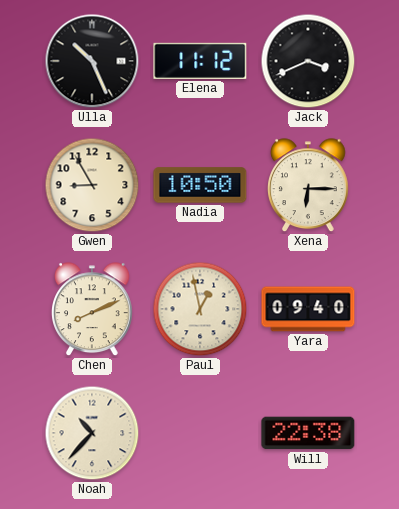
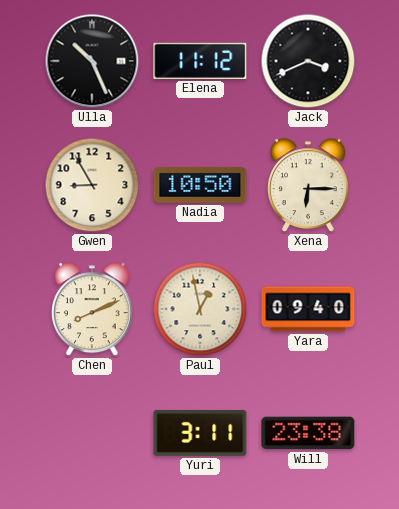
Noah: 10:37 -> none (92, 433)
Yuri: none -> 3:11 (200, 434)
Will: 22:38 -> 23:38 (308, 433)
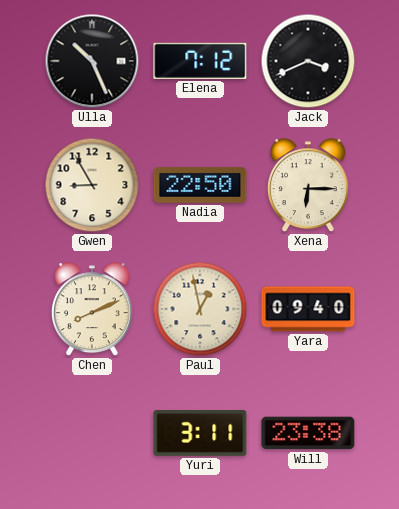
Elena: 11:12 -> 7:12 (200, 61)
Nadia: 10:50 -> 22:50 (200, 185)
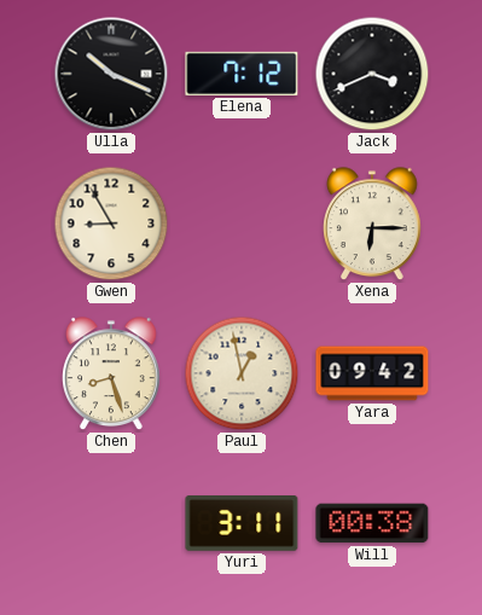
Ulla: 10:26 -> 10:19 (111, 74)
Nadia: 22:50 -> none (200, 185)
Chen: 8:11 -> 8:27 (112, 375)
Yara: 09:40 -> 09:42 (372, 373)
Will: 23:38 -> 00:38 (372, 523)
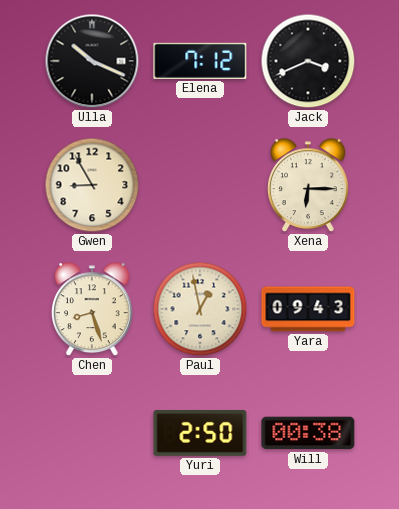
Yara: 09:42 -> 09:43 (308, 309)
Yuri: 3:11 -> 2:50 (200, 434)
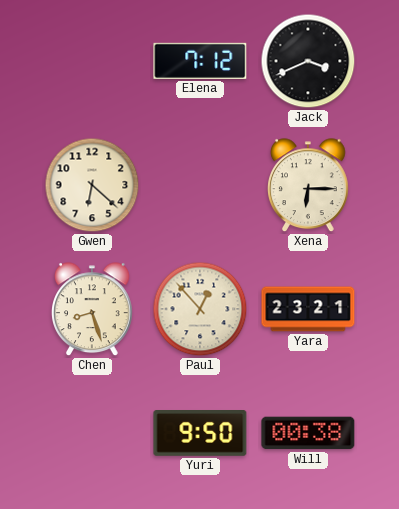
Ulla: 10:19 -> none (92, 61)
Gwen: 8:55 -> 6:22 (92, 185)
Paul: 12:58 -> 12:53 (200, 309)
Yara: 09:43 -> 23:21 (308, 309)
Yuri: 2:50 -> 9:50 (200, 434)
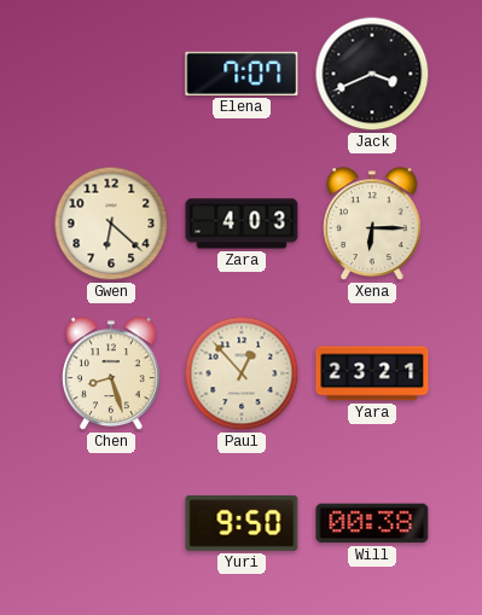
Elena: 7:12 -> 7:07 (242, 74)
Zara: none -> 4:03 (242, 224)
